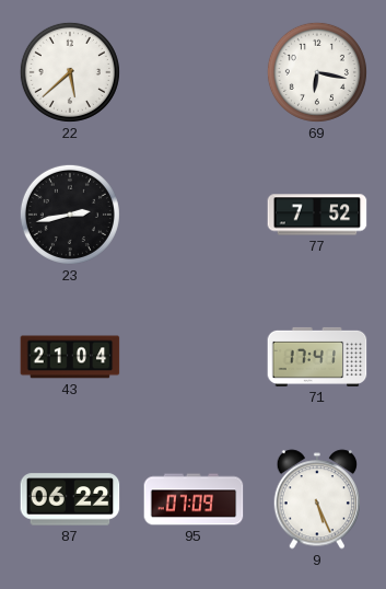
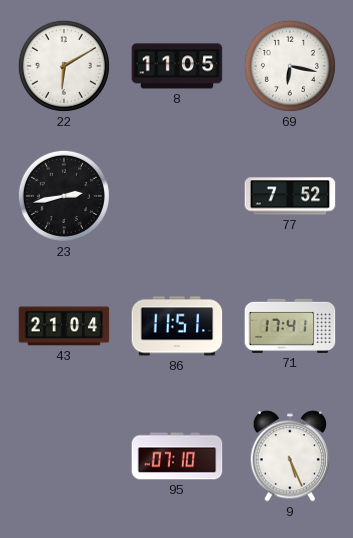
22: 5:38 -> 6:10 (64, 66)
8: none -> 11:05 (177, 66)
86: none -> 11:51 (177, 326)
87: 06:22 -> none (70, 499)
95: 07:09 -> 07:10 (177, 456)
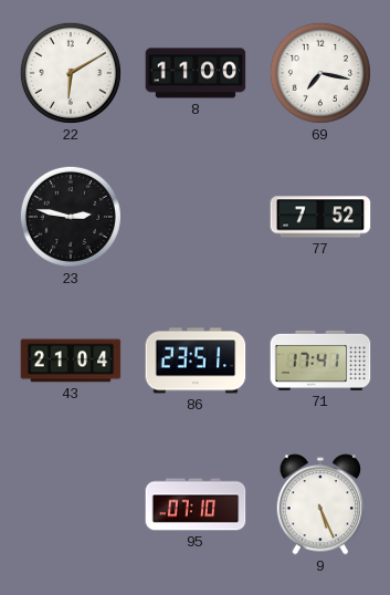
8: 11:05 -> 11:00 (196, 73)
69: 6:17 -> 7:17 (320, 73)
23: 2:43 -> 2:47 (71, 217)
86: 11:51 -> 23:51 (196, 361)
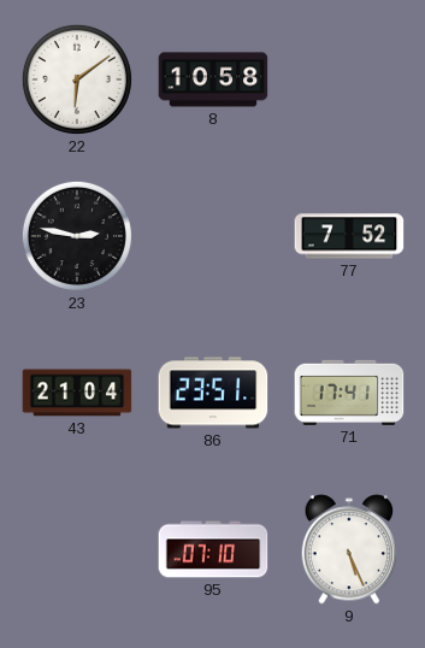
22: 6:10 -> 6:09 (77, 79)
8: 11:00 -> 10:58 (213, 79)
69: 7:17 -> none (320, 73)
